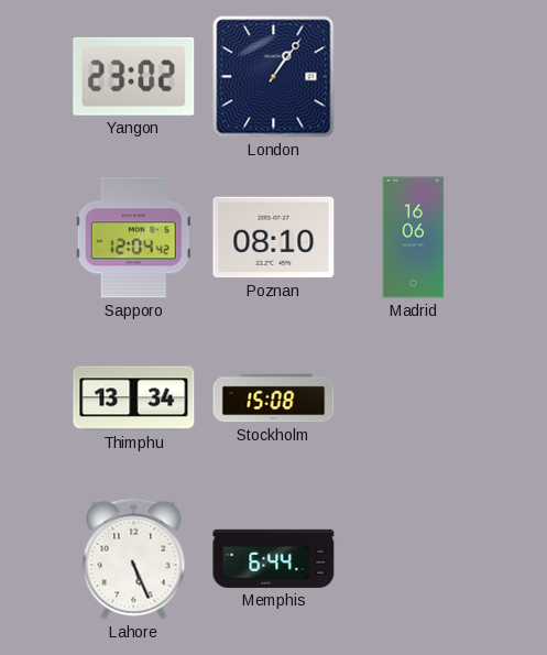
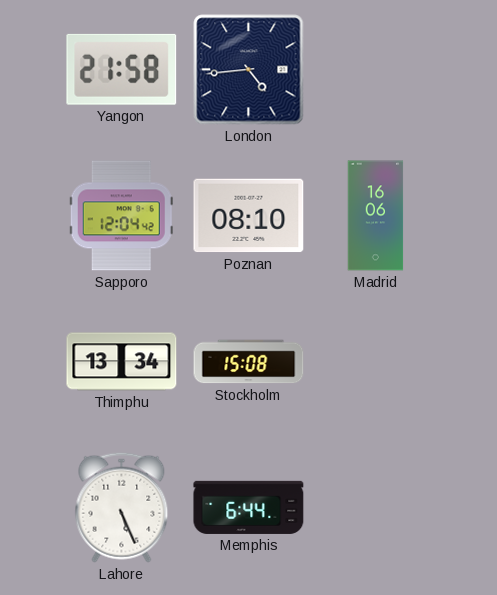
Yangon: 23:02 -> 21:58 (122, 69)
London: 1:06 -> 4:44 (249, 70)
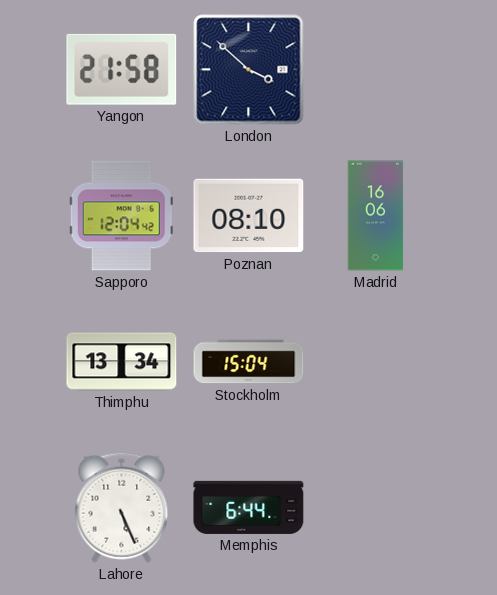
London: 4:44 -> 3:52 (249, 70)
Stockholm: 15:08 -> 15:04 (249, 362)
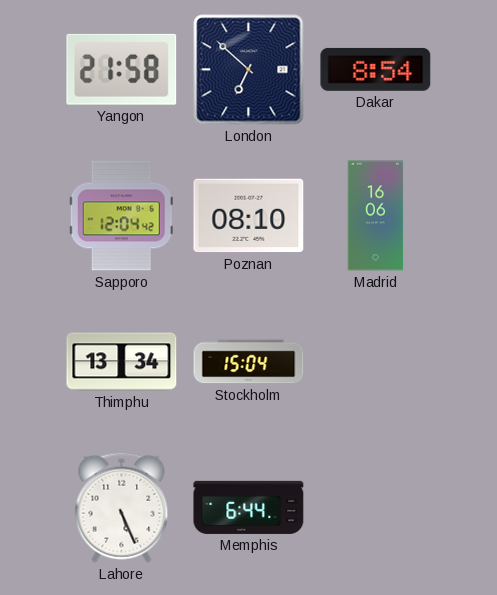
London: 3:52 -> 6:52 (249, 70)
Dakar: none -> 8:54 (376, 69)
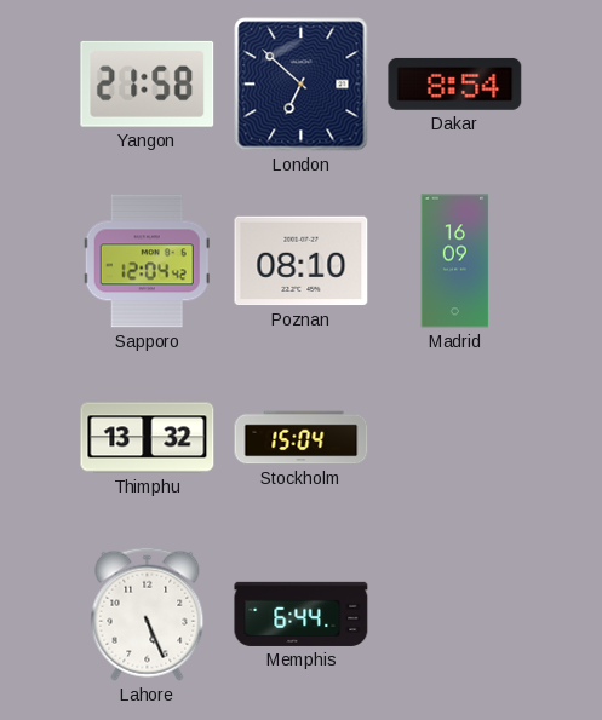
Madrid: 16:06 -> 16:09 (455, 261)
Thimphu: 13:34 -> 13:32 (148, 438)
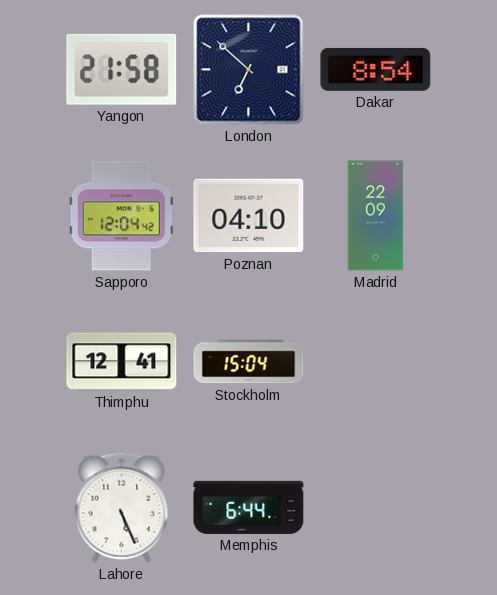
Poznan: 08:10 -> 04:10 (249, 216)
Madrid: 16:09 -> 22:09 (376, 216)
Thimphu: 13:32 -> 12:41 (122, 362)
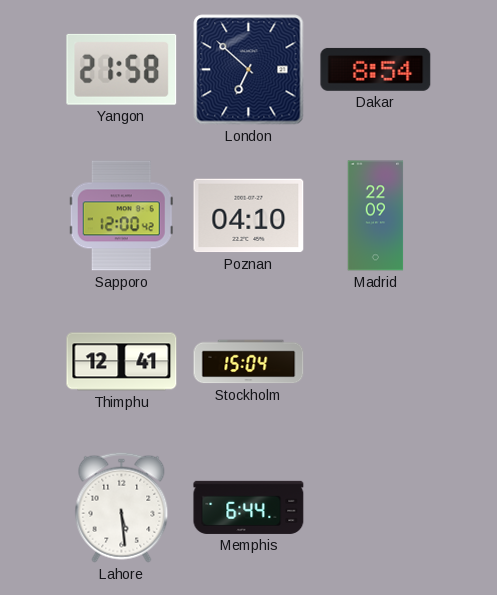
Sapporo: 12:04 -> 12:00 (121, 216)
Lahore: 5:26 -> 5:29 (122, 507)
